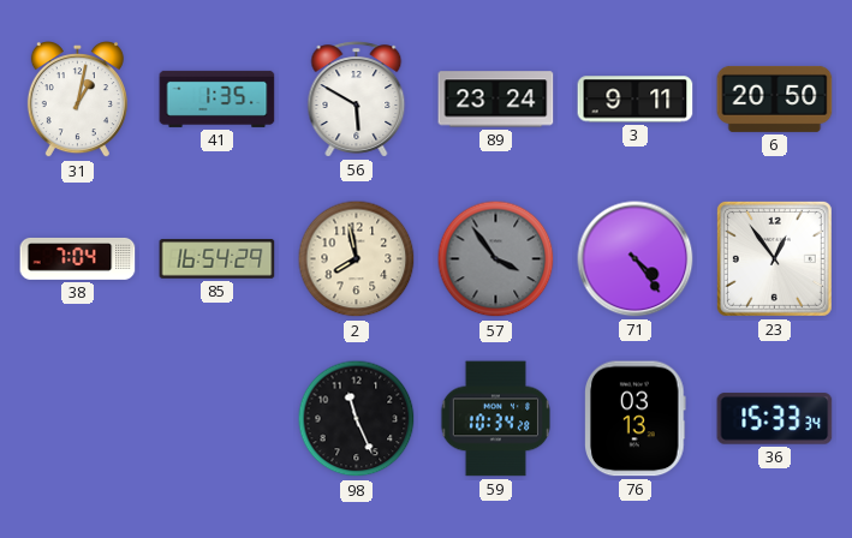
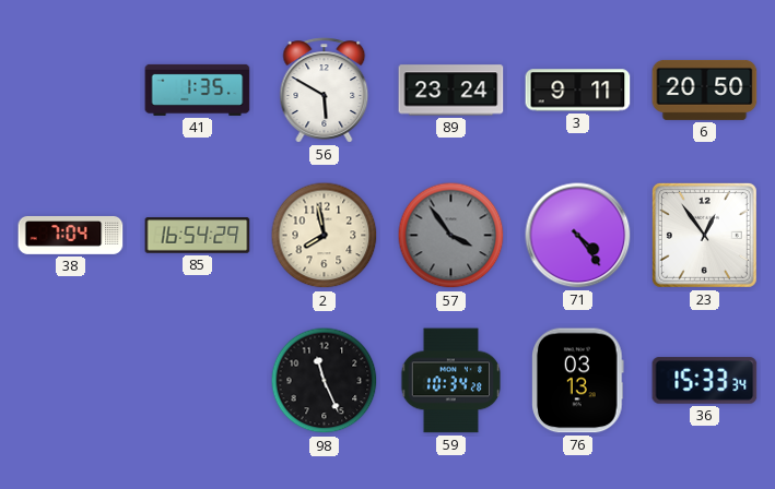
31: 1:02 -> none (77, 100)
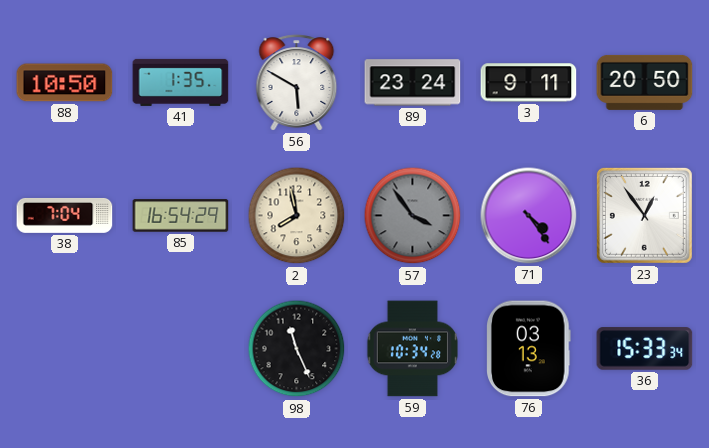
88: none -> 10:50 (65, 83)
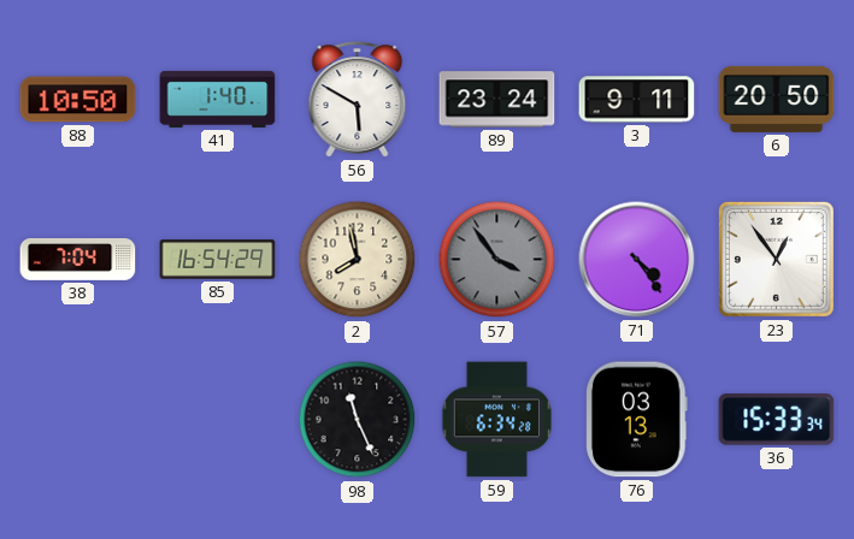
41: 1:35 -> 1:40 (218, 99)
59: 10:34 -> 6:34 (496, 420)
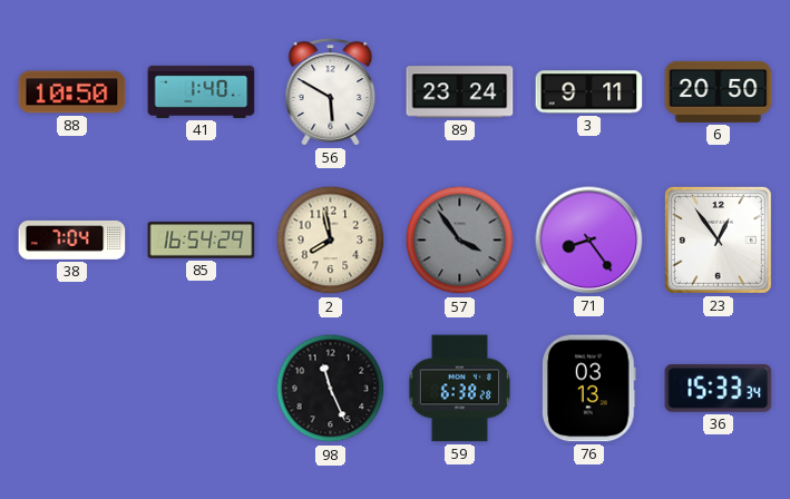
71: 4:24 -> 8:24 (589, 241)
59: 6:34 -> 6:38 (459, 389)
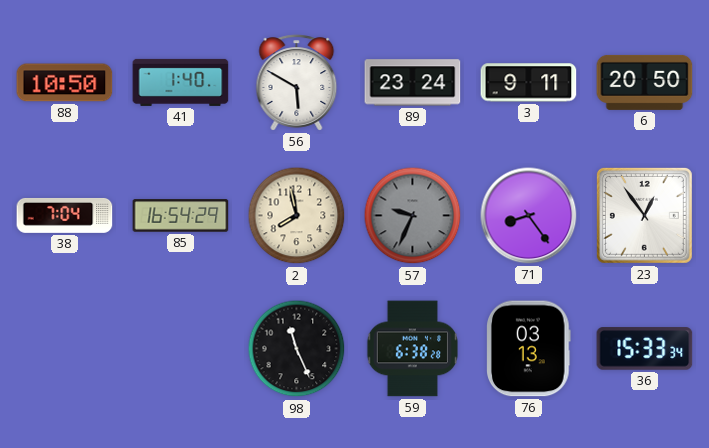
57: 3:54 -> 9:34 (413, 216)
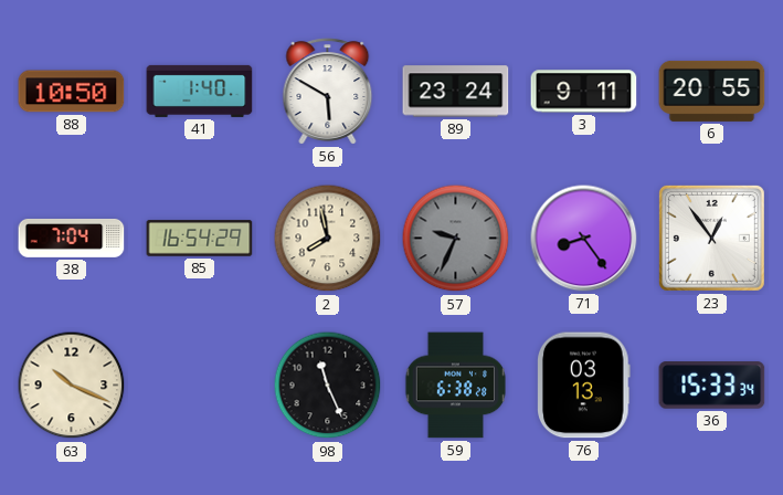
6: 20:50 -> 20:55 (712, 91)
63: none -> 10:19 (72, 386)
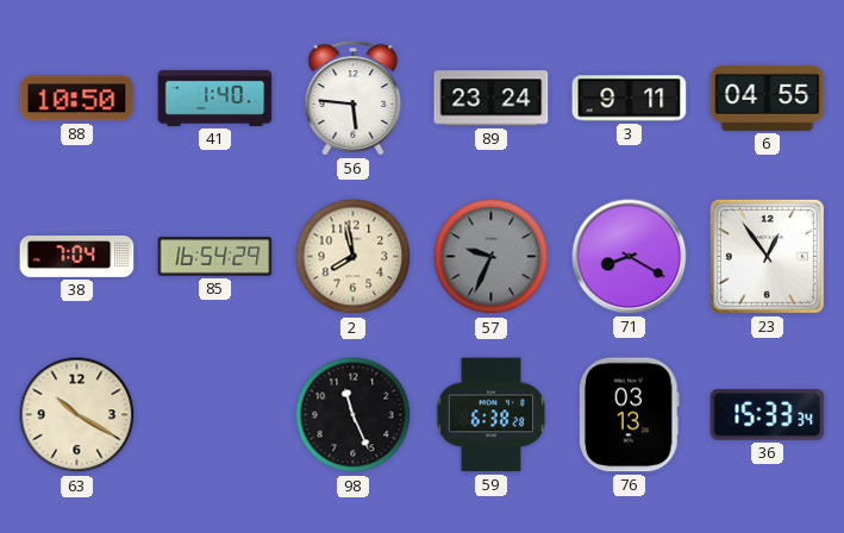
56: 5:50 -> 5:46 (354, 99)
6: 20:55 -> 04:55 (768, 98)
71: 8:24 -> 8:20 (630, 257)
63: 10:19 -> 10:20 (77, 415)
